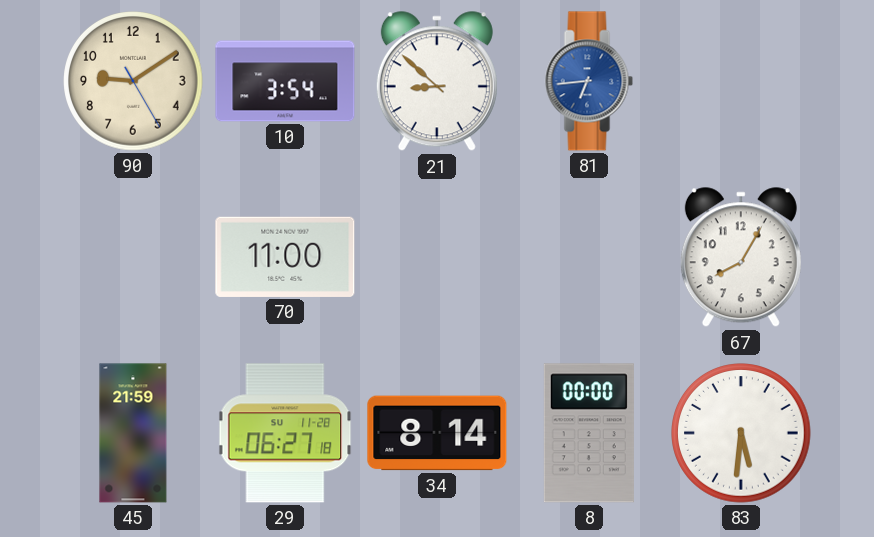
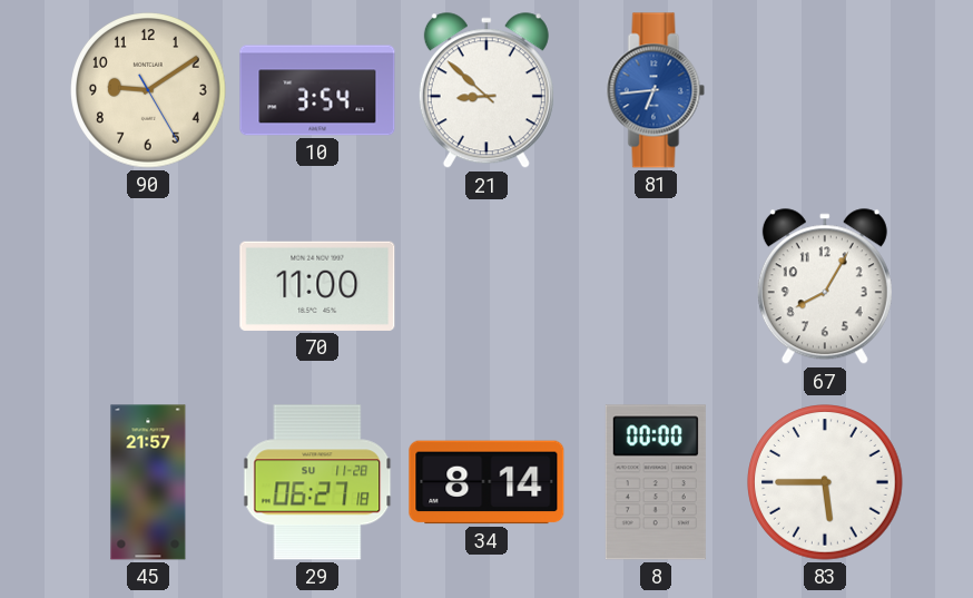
45: 21:59 -> 21:57 (148, 482)
83: 5:31 -> 5:45 (825, 482)
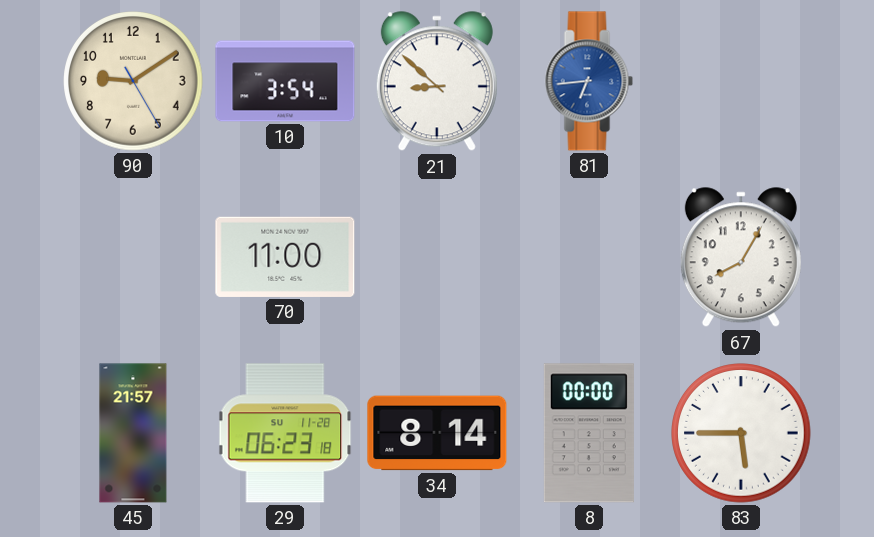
29: 06:27 -> 06:23 (285, 433)
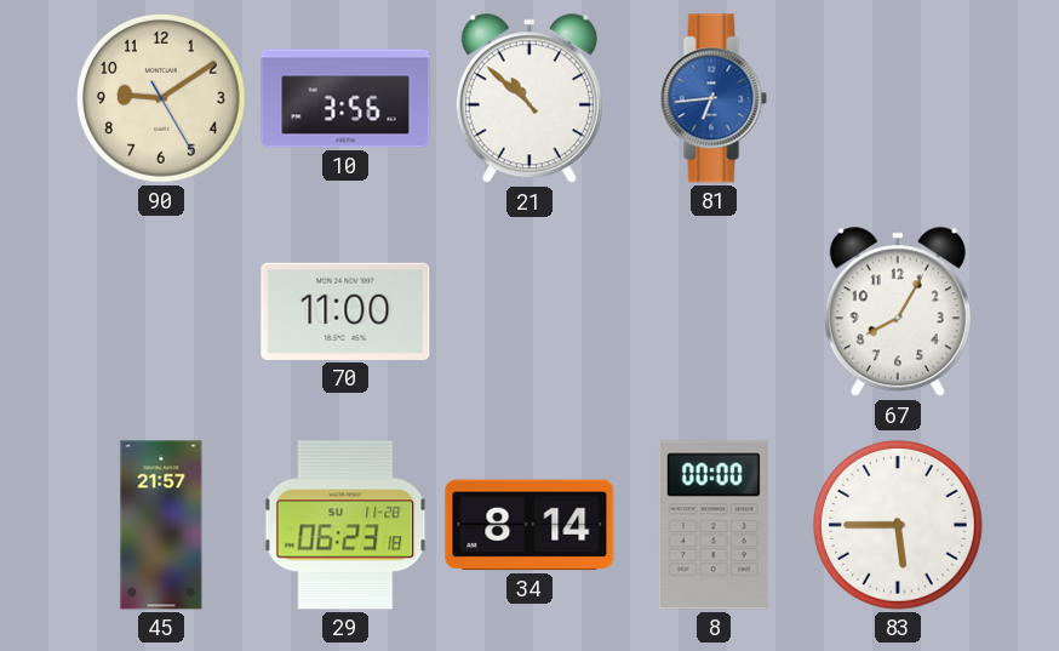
10: 3:54 -> 3:56 (345, 98)
21: 8:52 -> 10:52 (529, 99)
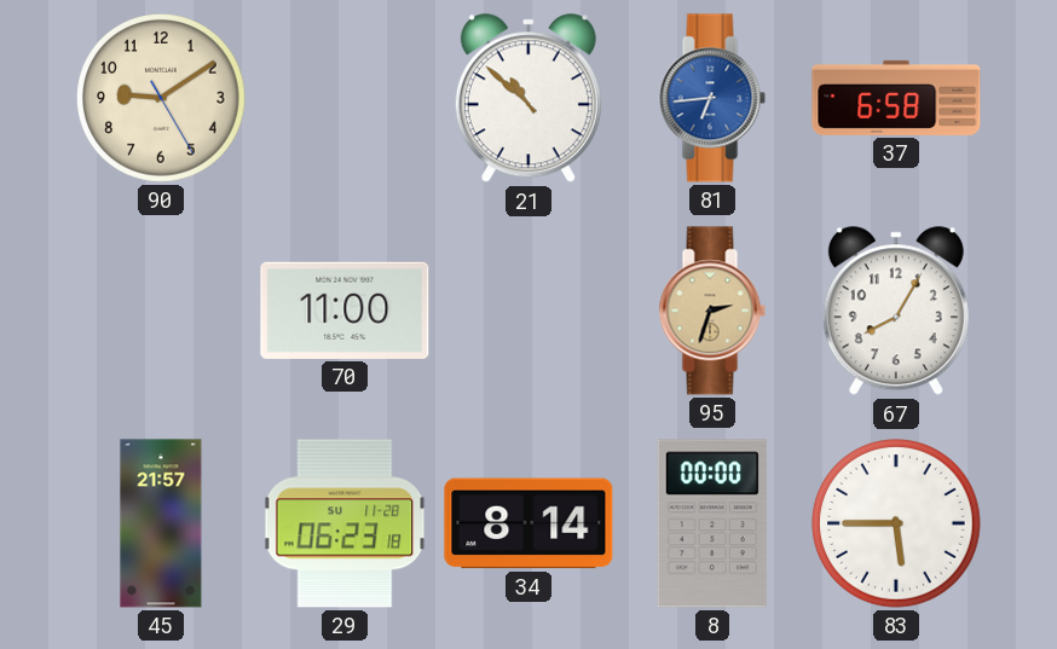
10: 3:56 -> none (345, 98)
37: none -> 6:58 (896, 98)
95: none -> 2:33 (712, 311)
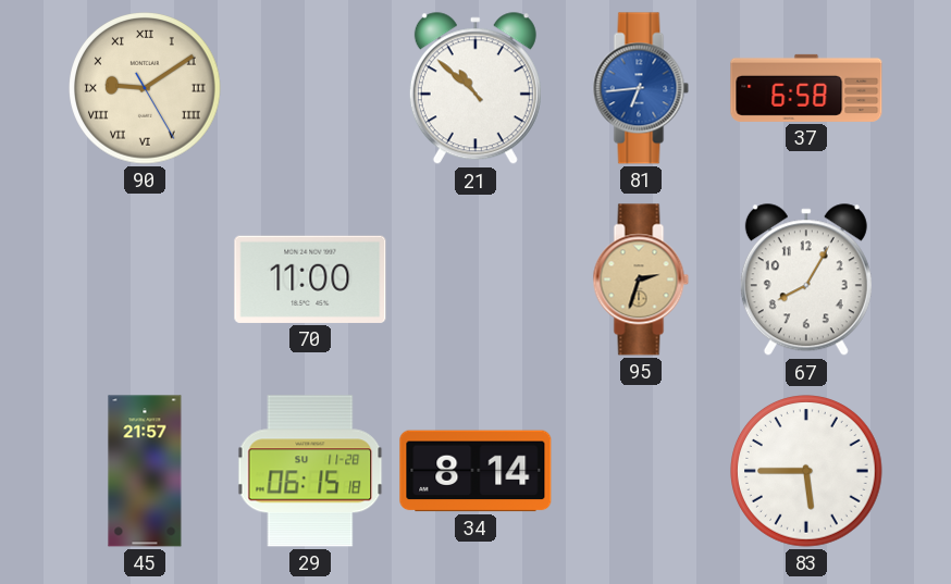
90 numerals: Arabic -> Roman (145, 88)
29: 06:23 -> 06:15 (310, 471)
8: 00:00 -> none (712, 523)
